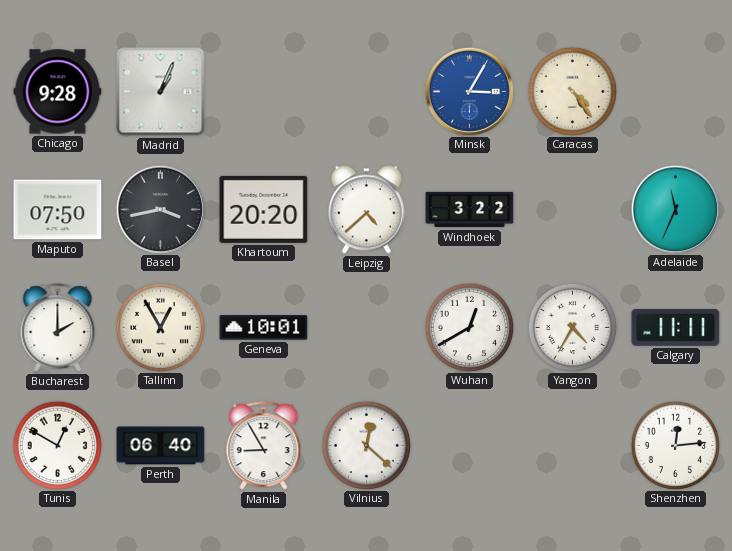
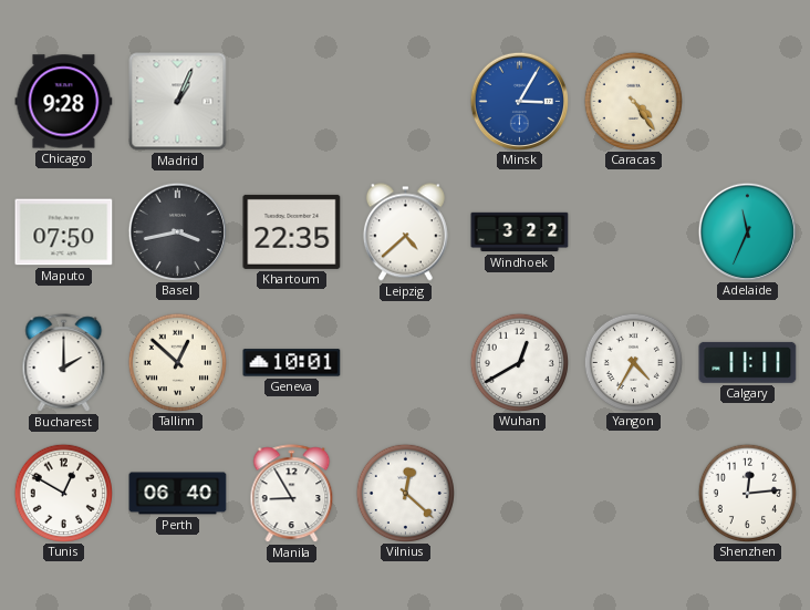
Khartoum: 20:20 -> 22:35 (292, 231)
Tallinn: 12:55 -> 12:52 (177, 362)
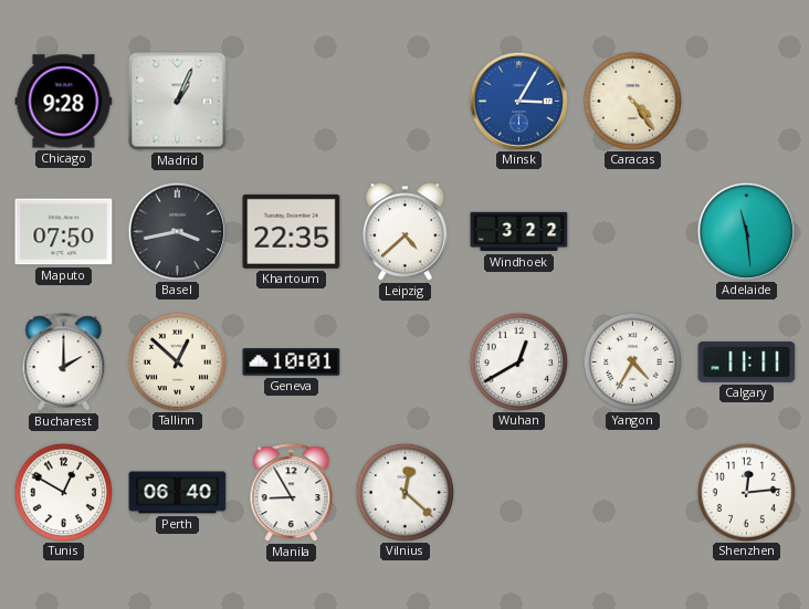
Adelaide: 11:34 -> 11:29 (746, 231)
